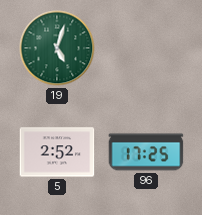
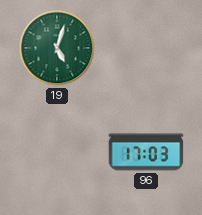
5: 2:52 -> none (57, 152)
96: 17:25 -> 17:03 (146, 152)
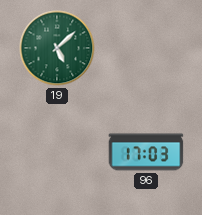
19: 5:03 -> 5:08 (57, 48)
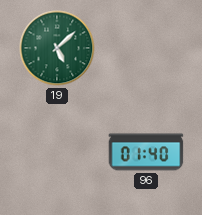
96: 17:03 -> 01:40 (146, 152)
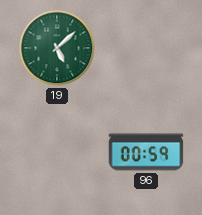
96: 01:40 -> 00:59 (146, 152)
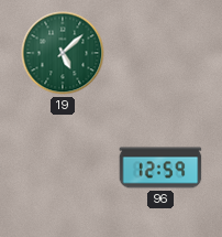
96: 00:59 -> 12:59 (160, 168)
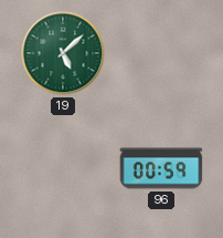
96: 12:59 -> 00:59 (161, 168)
